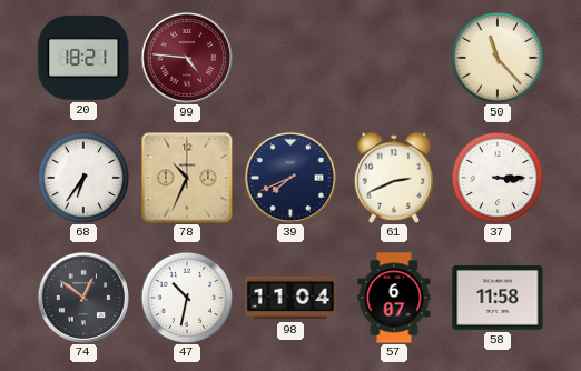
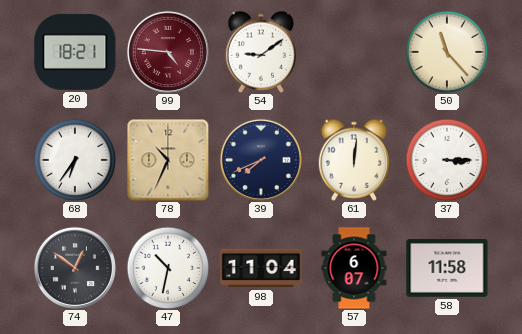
54: none -> 9:09 (260, 52)
61: 2:41 -> 12:01 (353, 160)
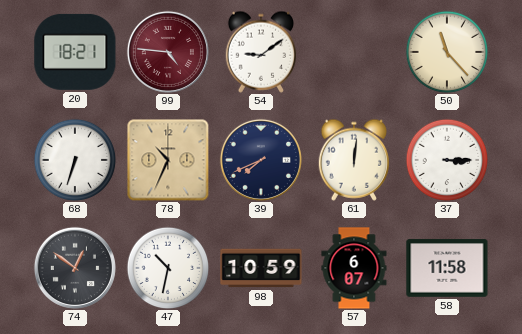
68: 6:36 -> 6:33 (75, 160)
98: 11:04 -> 10:59 (261, 268)
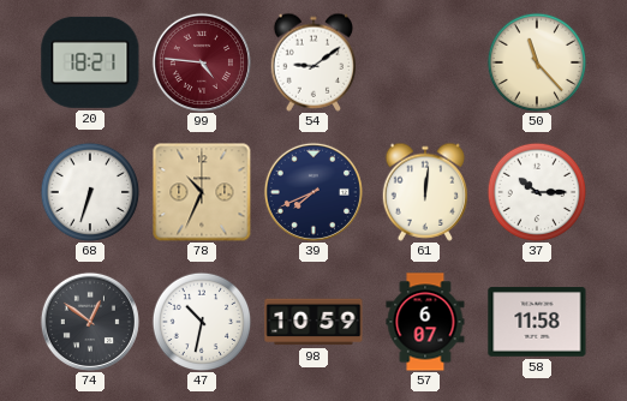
37: 3:15 -> 10:15 (537, 192)
